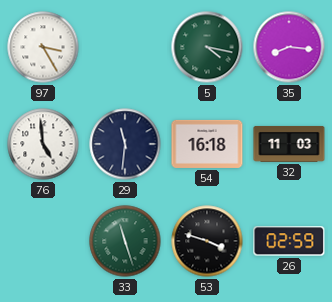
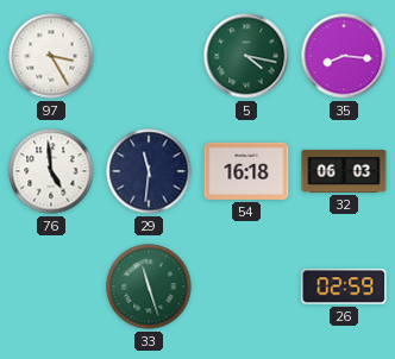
32: 11:03 -> 06:03 (344, 171)
53: 3:48 -> none (207, 241)
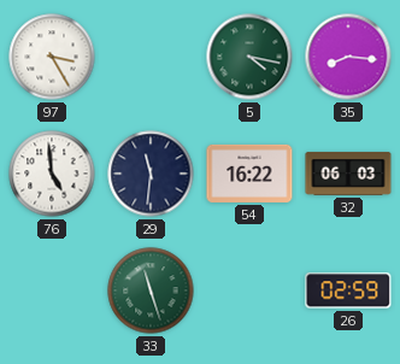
54: 16:18 -> 16:22 (249, 174)
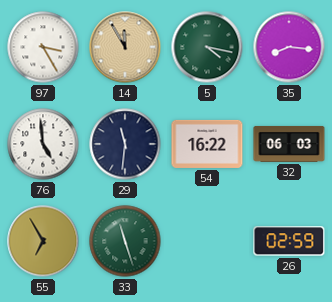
14: none -> 11:55 (125, 47)
55: none -> 6:55 (43, 241)
